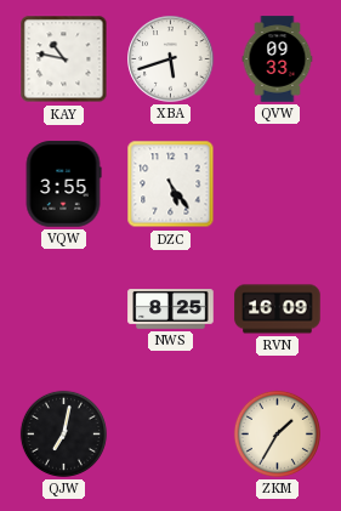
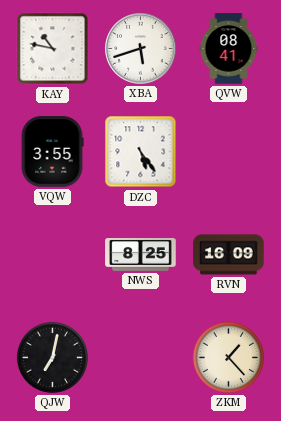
QVW: 09:33 -> 08:41 (229, 49)
ZKM: 1:35 -> 1:23 (228, 357)
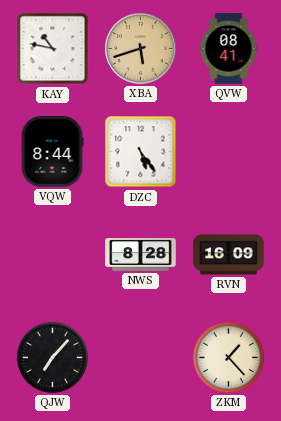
XBA dial: white -> champagne (141, 49)
VQW: 3:55 -> 8:44 (52, 152)
NWS: 8:25 -> 8:28 (141, 255)
QJW: 7:02 -> 7:07 (52, 357)
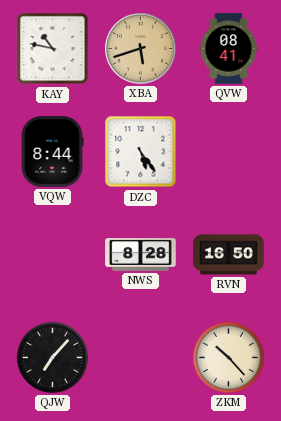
RVN: 16:09 -> 16:50 (229, 255)
ZKM: 1:23 -> 10:23 (228, 357)
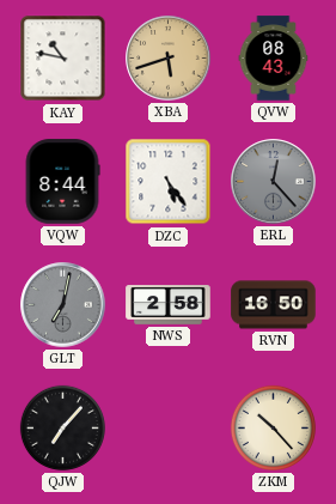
QVW: 08:41 -> 08:43 (274, 59)
ERL: none -> 12:23 (274, 182)
GLT: none -> 7:02 (63, 305)
NWS: 8:28 -> 2:58 (169, 305)
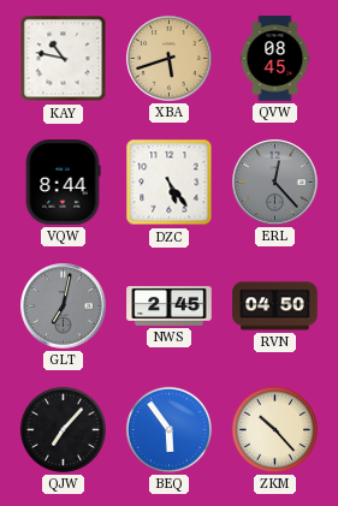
QVW: 08:43 -> 08:45 (275, 59)
NWS: 2:58 -> 2:45 (170, 306)
RVN: 16:50 -> 04:50 (275, 306)
BEQ: none -> 5:54 (168, 429)
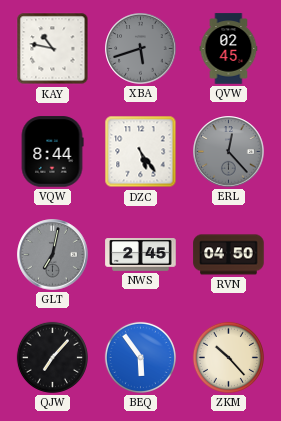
XBA dial: champagne -> grey (141, 49)
QVW: 08:45 -> 02:45 (229, 49)
